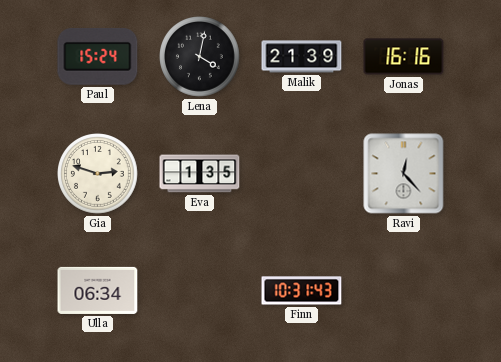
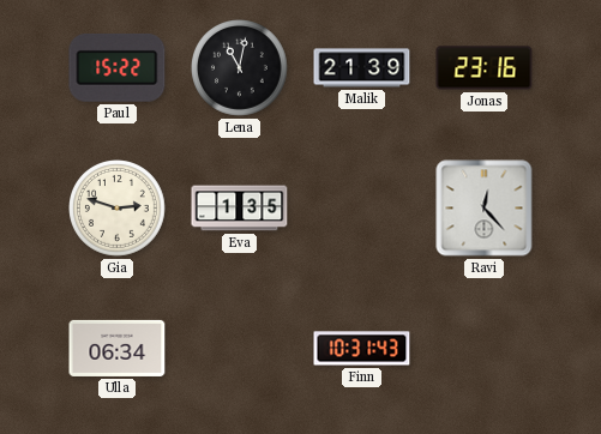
Paul: 15:24 -> 15:22 (118, 68)
Lena: 4:02 -> 11:02 (240, 68)
Jonas: 16:16 -> 23:16 (485, 68)
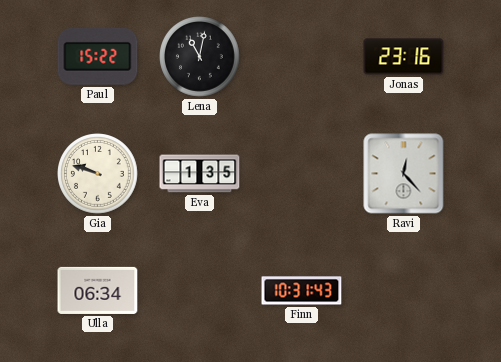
Malik: 21:39 -> none (362, 68)
Gia: 2:48 -> 9:48 (98, 174)
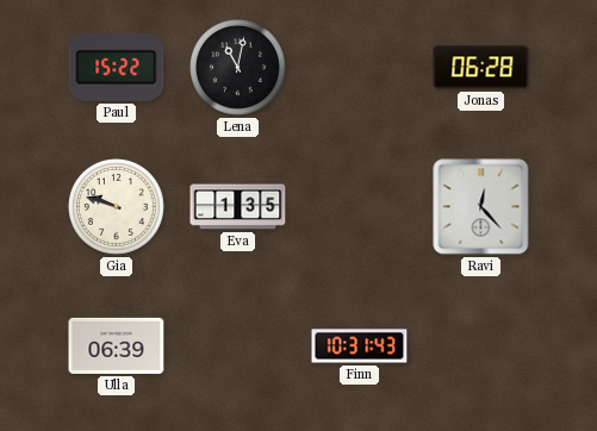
Jonas: 23:16 -> 06:28 (481, 68)
Ulla: 06:34 -> 06:39 (117, 345)
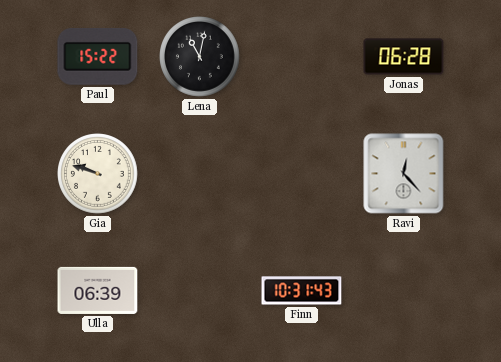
Eva: 1:35 -> none (238, 207)
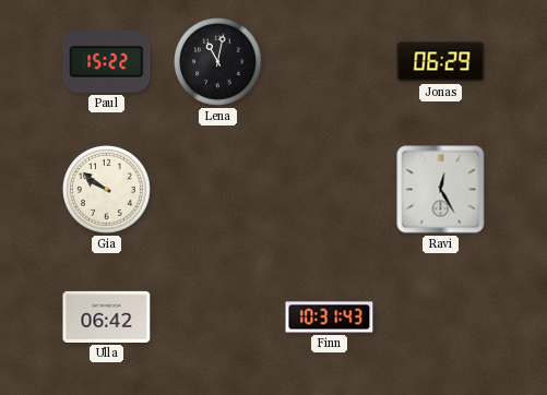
Jonas: 06:28 -> 06:29 (441, 62)
Gia: 9:48 -> 9:51 (107, 190)
Ravi: 12:23 -> 12:25 (441, 190)
Ulla: 06:39 -> 06:42 (107, 316)
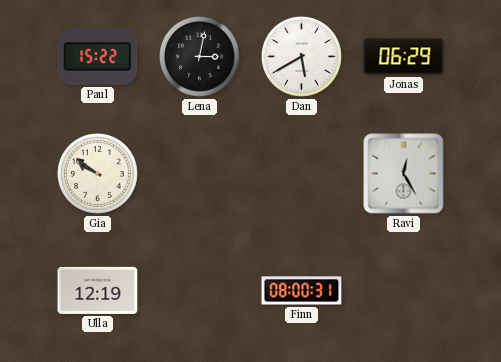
Lena: 11:02 -> 3:02 (200, 57)
Dan: none -> 5:40 (302, 57)
Ulla: 06:42 -> 12:19 (98, 290)
Finn: 10:31 -> 08:00 (302, 291)
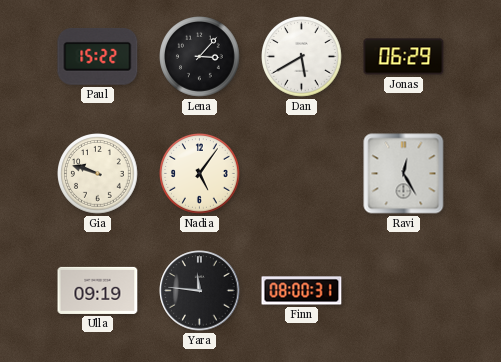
Lena: 3:02 -> 3:07 (200, 57)
Gia: 9:51 -> 9:48 (98, 174)
Nadia: none -> 5:06 (200, 174)
Ulla: 12:19 -> 09:19 (98, 290)
Yara: none -> 11:46 (200, 291)
